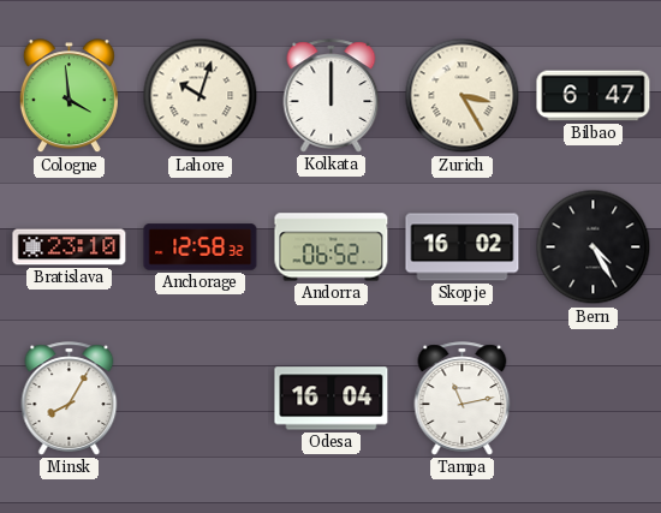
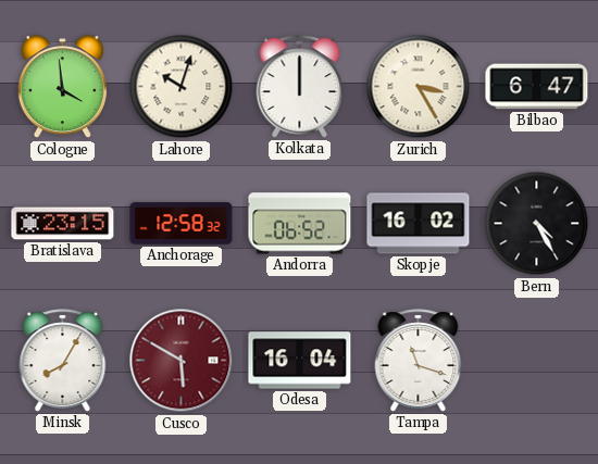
Bratislava: 23:10 -> 23:15 (63, 224)
Cusco: none -> 5:50 (182, 361)
Tampa: 11:13 -> 11:18 (419, 361)
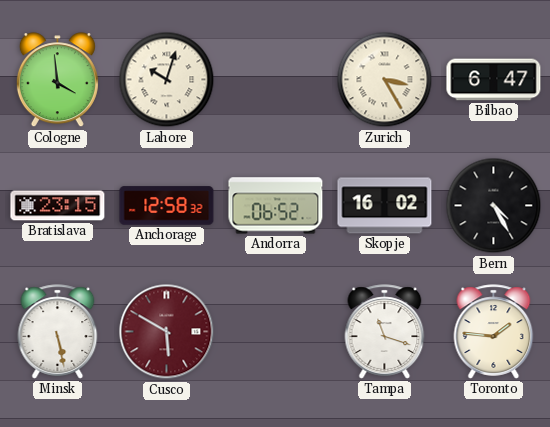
Kolkata: 12:00 -> none (300, 87)
Minsk: 8:05 -> 5:28 (58, 332)
Odesa: 16:04 -> none (300, 361)
Toronto: none -> 1:46 (494, 332)
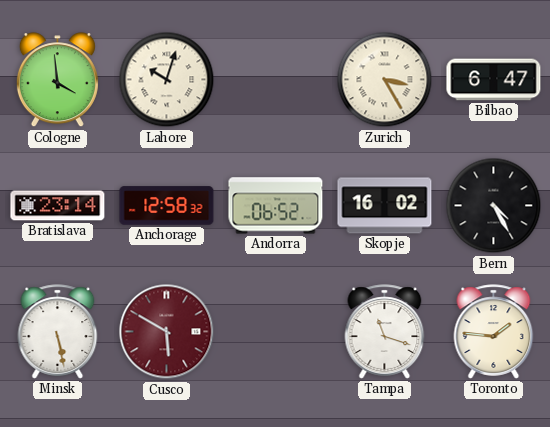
Bratislava: 23:15 -> 23:14 (58, 206)
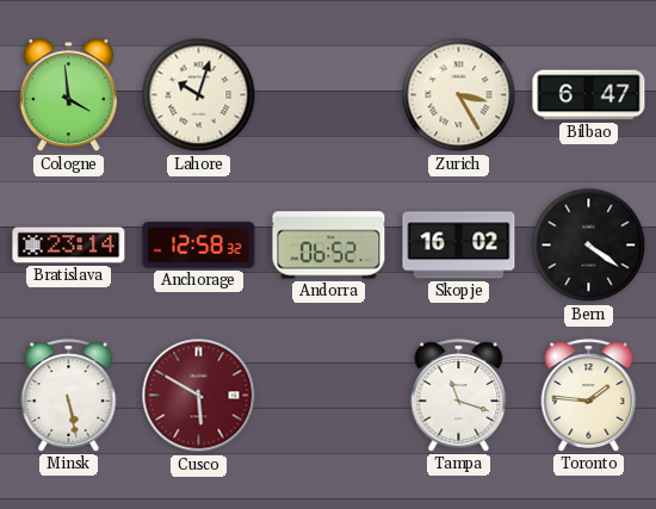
Bern: 4:25 -> 4:21 (589, 246)
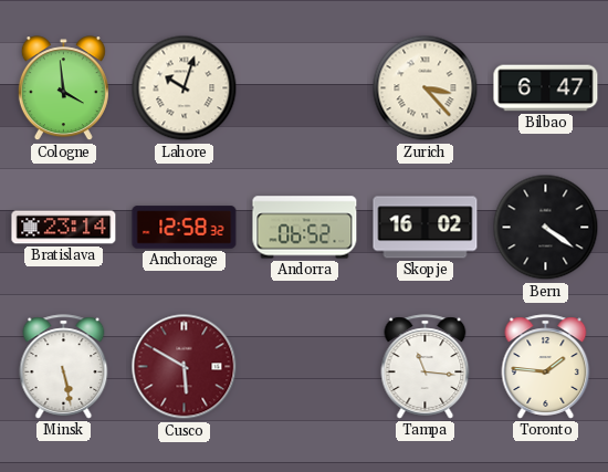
Zurich: 3:25 -> 3:23 (426, 88)
Tampa: 11:18 -> 11:16 (426, 367)
